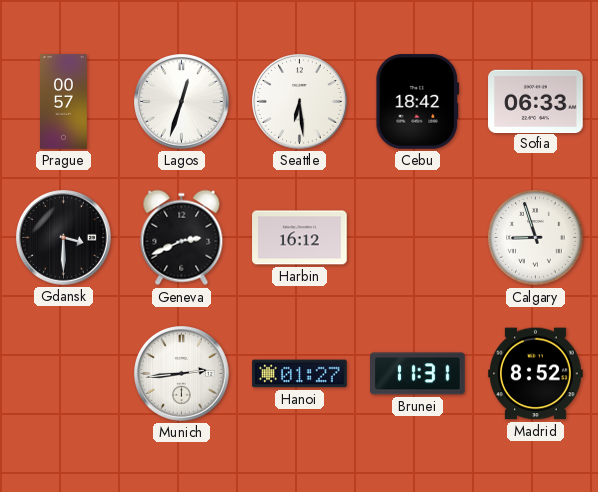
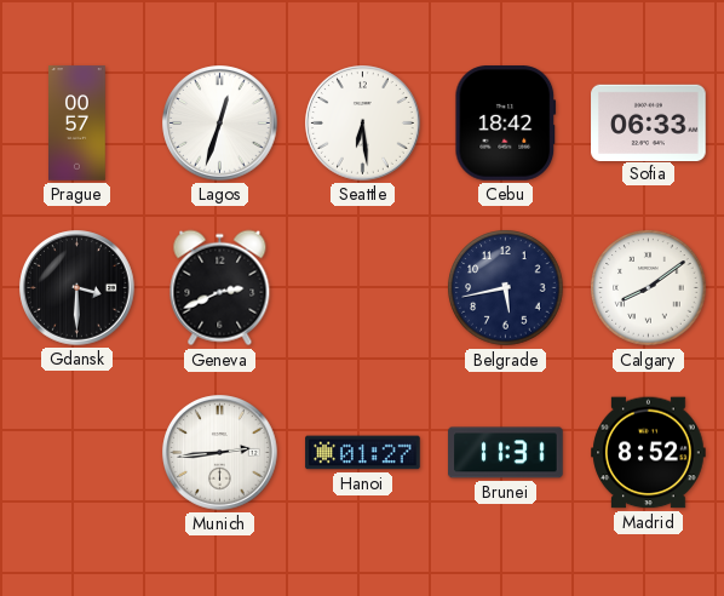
Harbin: 16:12 -> none (300, 238)
Belgrade: none -> 5:43 (506, 288)
Calgary: 8:57 -> 8:09 (649, 288)
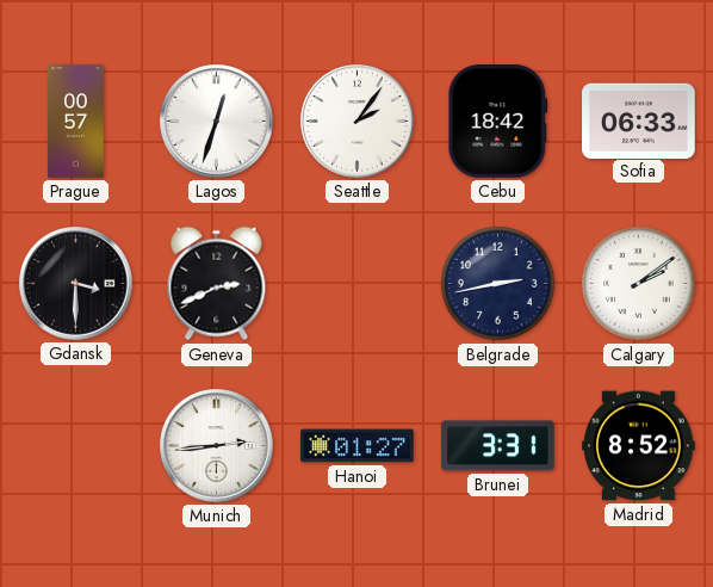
Seattle: 6:29 -> 2:06 (358, 122)
Belgrade: 5:43 -> 2:43 (498, 284)
Calgary: 8:09 -> 2:09 (639, 284)
Brunei: 11:31 -> 3:31 (498, 446)
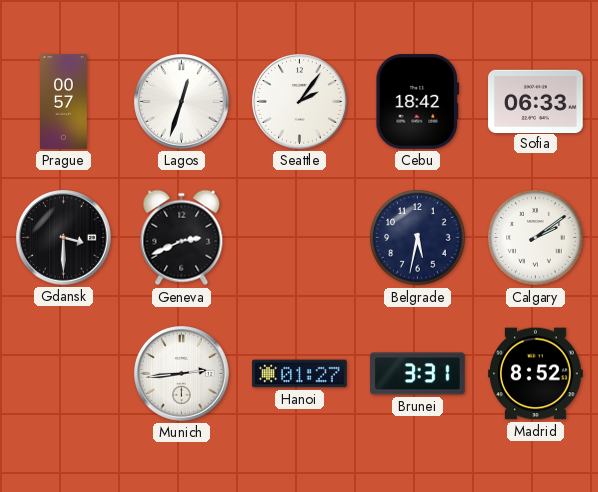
Belgrade: 2:43 -> 5:32 (418, 238)
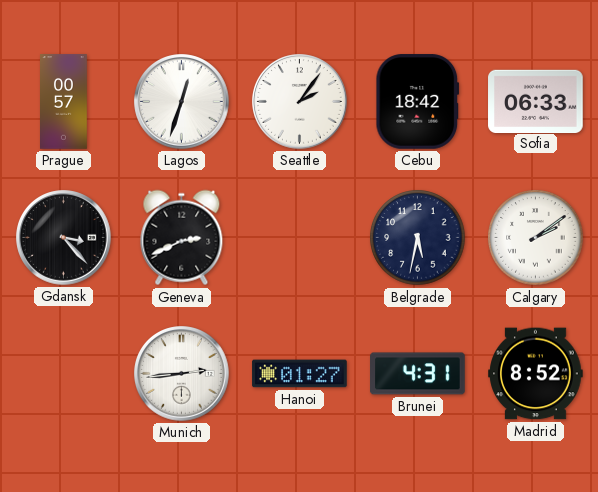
Gdansk: 3:30 -> 3:23 (64, 238)
Brunei: 3:31 -> 4:31 (418, 374)
